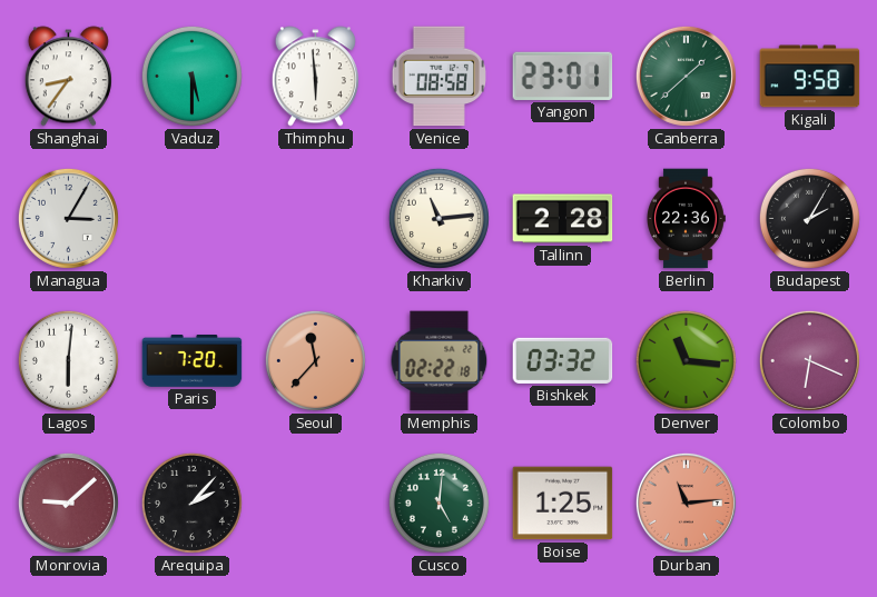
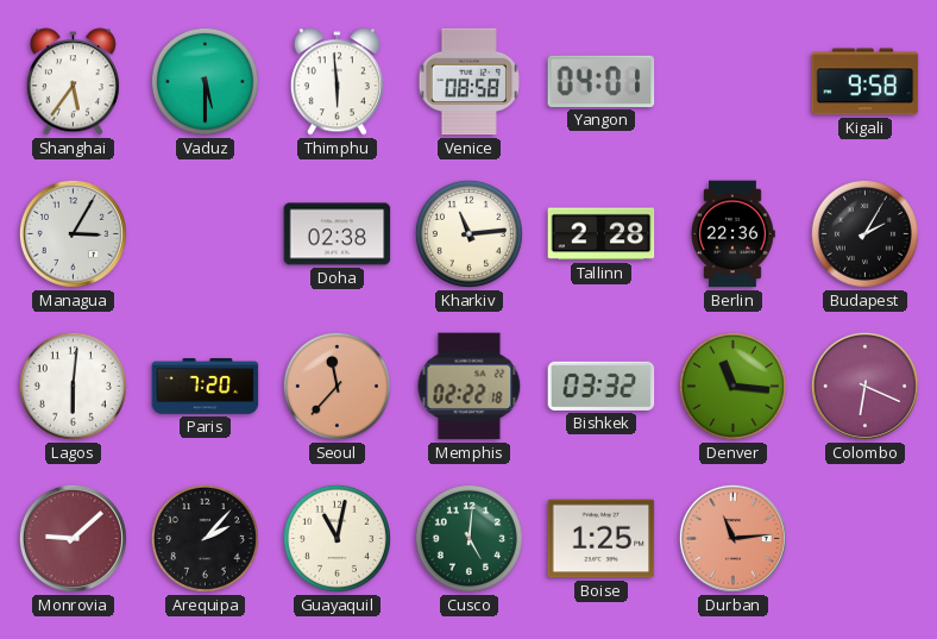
Shanghai: 8:36 -> 5:36 (73, 82)
Yangon: 23:01 -> 04:01 (602, 81)
Canberra: 1:38 -> none (686, 76)
Doha: none -> 02:38 (338, 234)
Guayaquil: none -> 11:02 (337, 538)
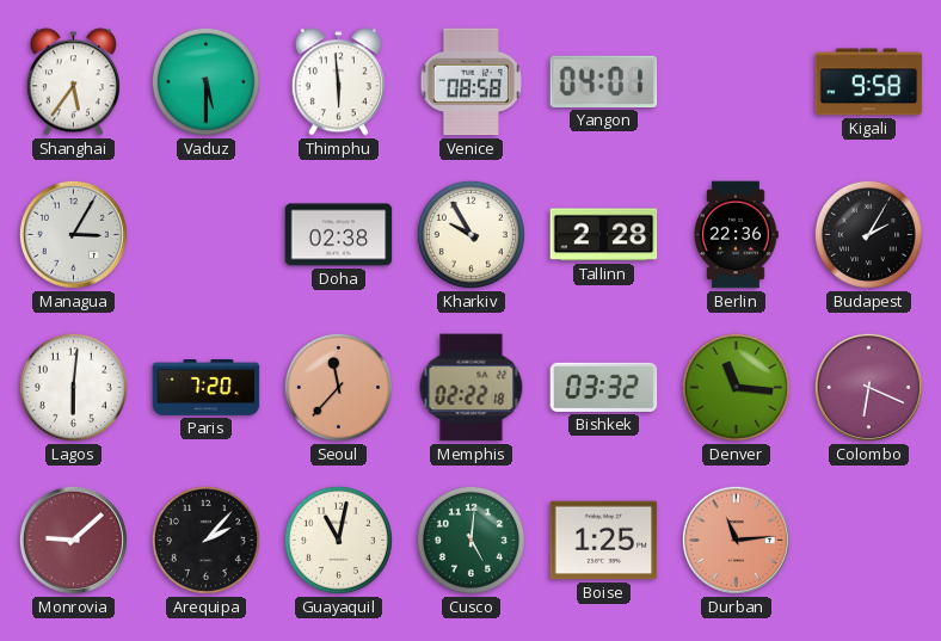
Kharkiv: 11:14 -> 9:55 (470, 234)
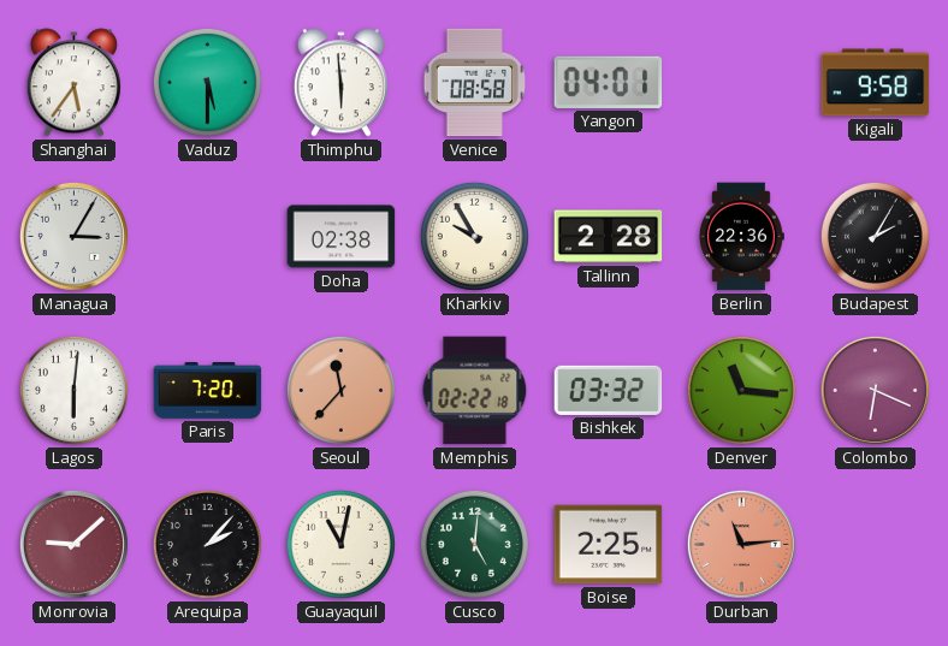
Boise: 1:25 -> 2:25 (609, 545)
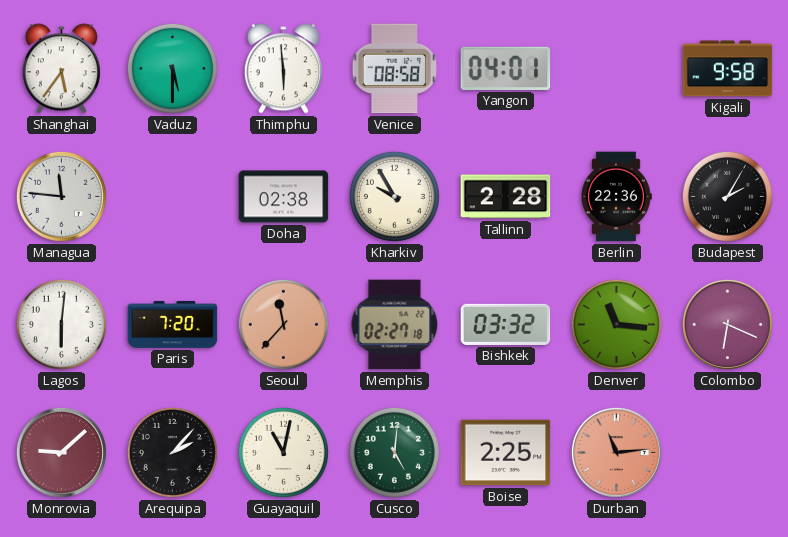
Managua: 3:05 -> 11:46 (61, 196)
Memphis: 02:22 -> 02:27 (395, 325)
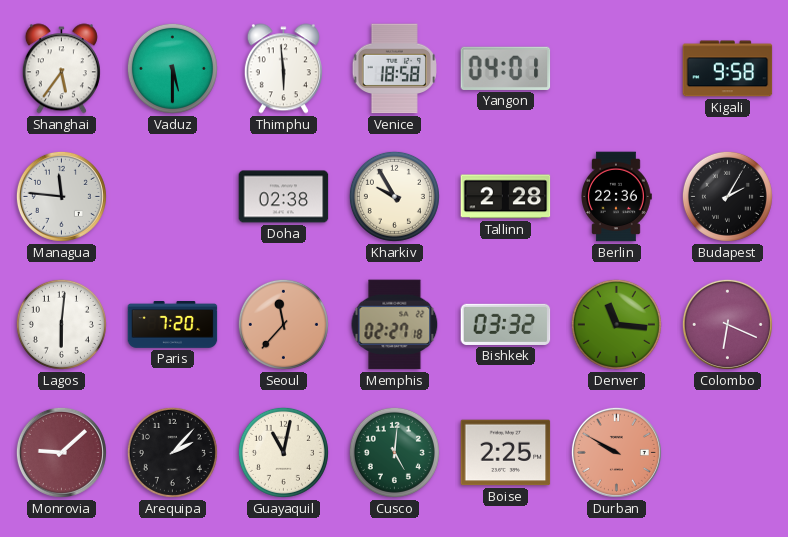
Venice: 08:58 -> 18:58 (394, 69)
Durban: 11:14 -> 9:50 (616, 452)
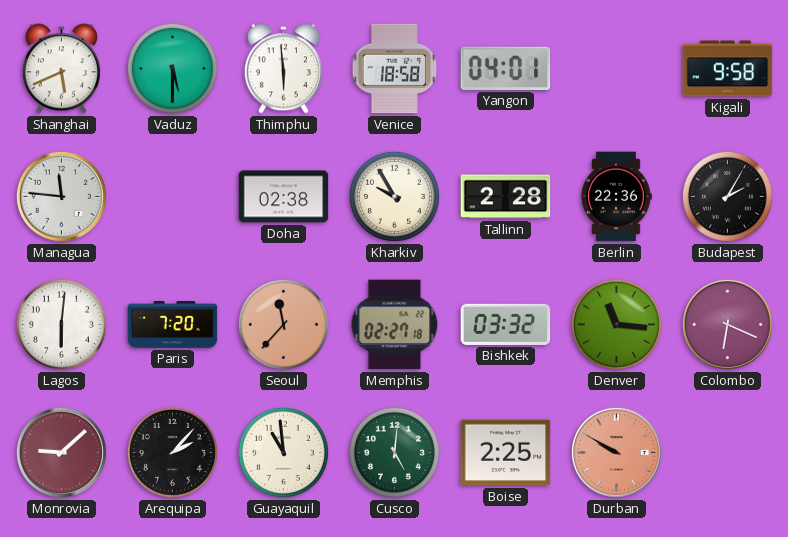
Shanghai: 5:36 -> 5:41 (61, 69)
Guayaquil: 11:02 -> 10:59 (283, 452)
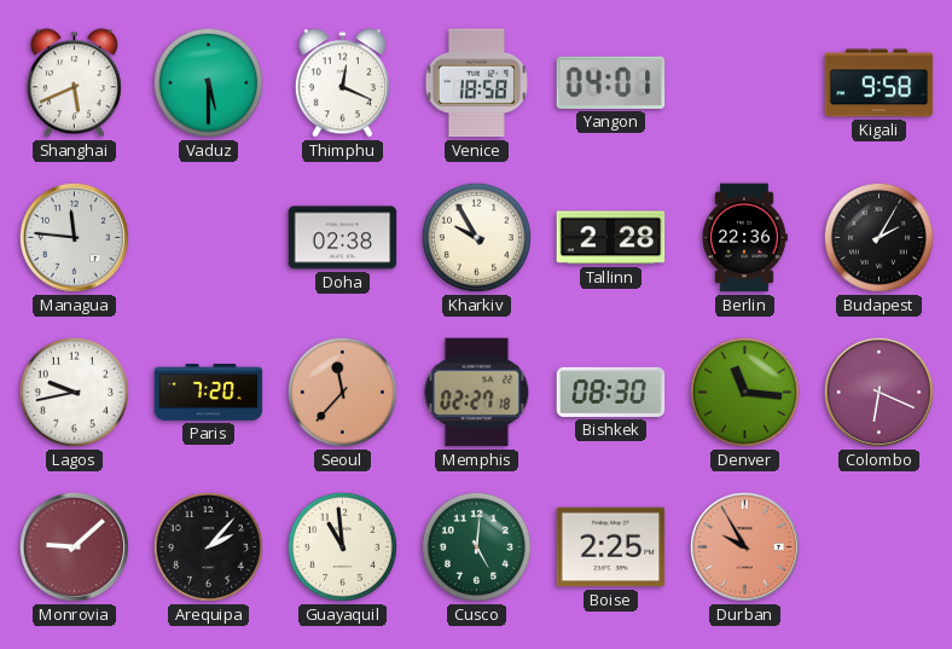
Thimphu: 5:59 -> 12:19 (342, 83)
Lagos: 6:01 -> 9:43 (74, 392)
Bishkek: 03:32 -> 08:30 (611, 392)
Durban: 9:50 -> 9:55 (744, 546)
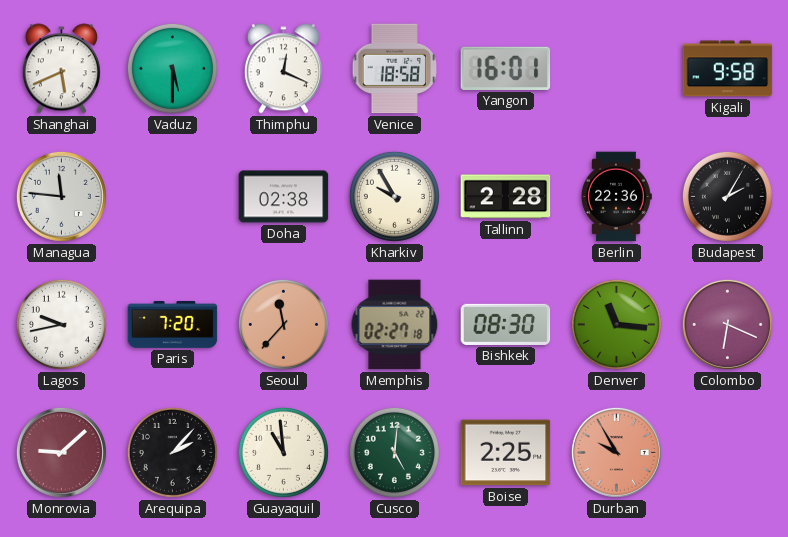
Yangon: 04:01 -> 16:01 (506, 68)
